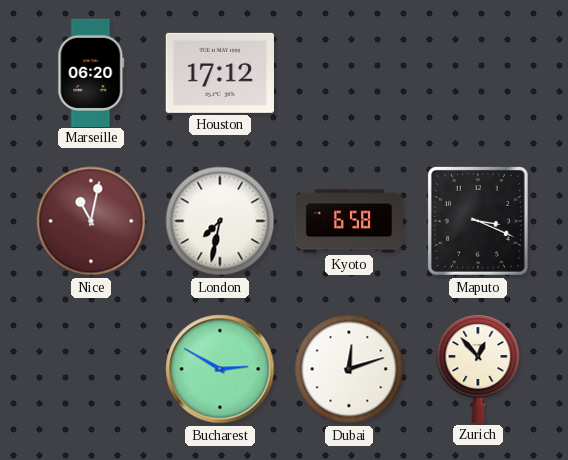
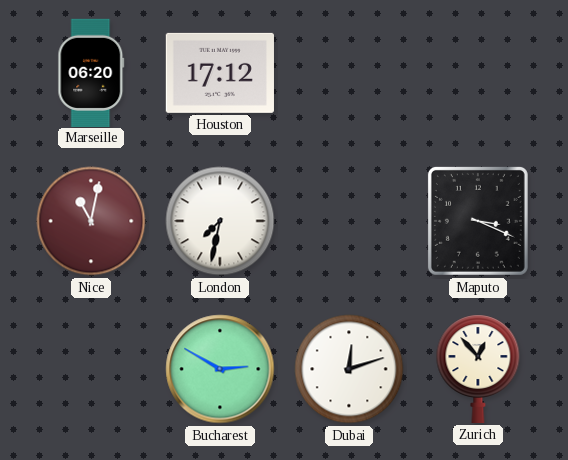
Kyoto: 6:58 -> none (348, 221)
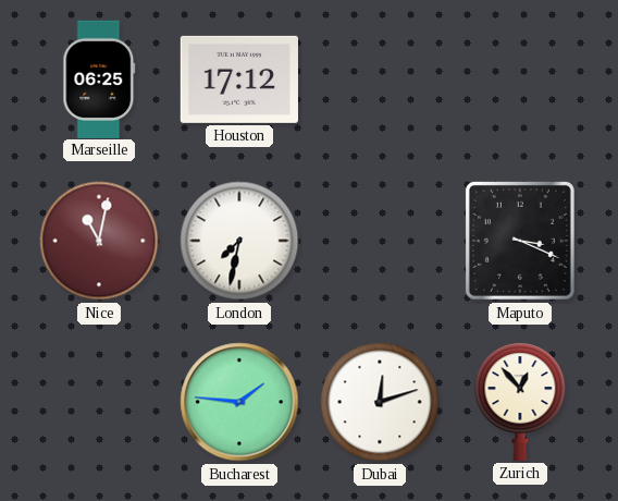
Marseille: 06:20 -> 06:25 (99, 78)
Bucharest: 2:50 -> 1:46 (239, 402)
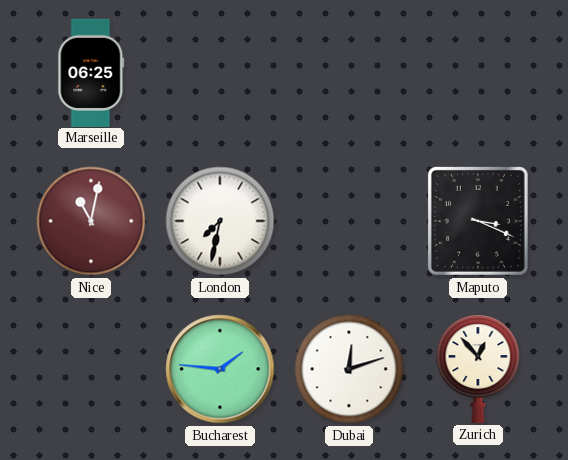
Houston: 17:12 -> none (239, 80)
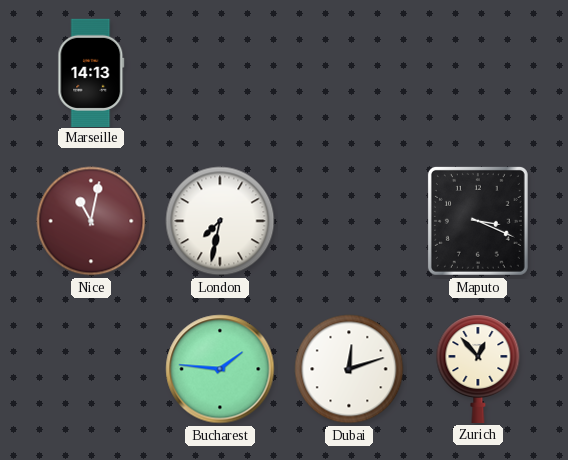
Marseille: 06:25 -> 14:13 (91, 72)
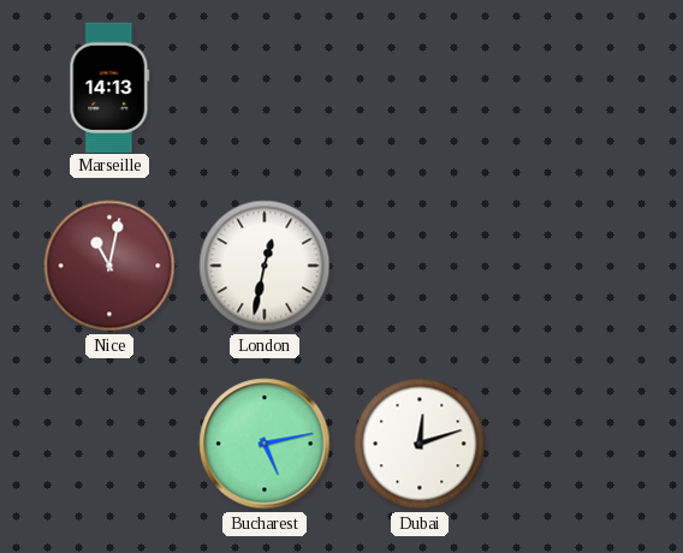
London: 7:32 -> 12:32 (265, 266)
Maputo: 3:19 -> none (478, 221)
Bucharest: 1:46 -> 5:13 (265, 444)
Zurich: 12:53 -> none (478, 369)
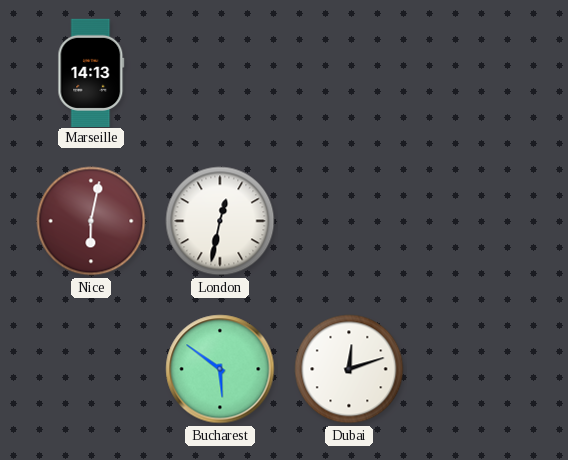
Nice: 11:02 -> 6:02 (91, 221)
Bucharest: 5:13 -> 5:51 (220, 369)
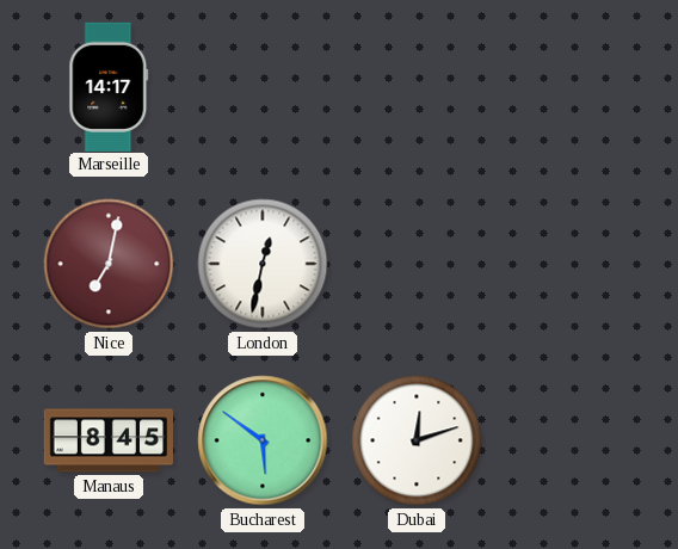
Marseille: 14:13 -> 14:17 (109, 86)
Nice: 6:02 -> 7:02 (109, 264)
Manaus: none -> 8:45 (107, 440)
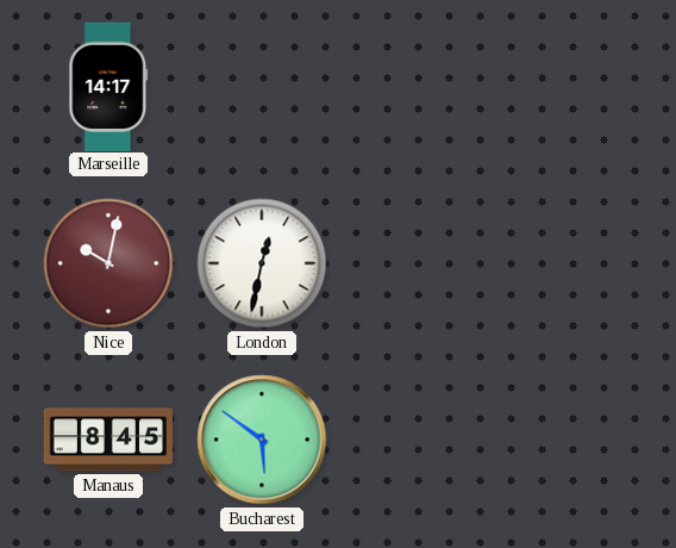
Nice: 7:02 -> 10:02 (108, 263)
Dubai: 12:12 -> none (417, 440)
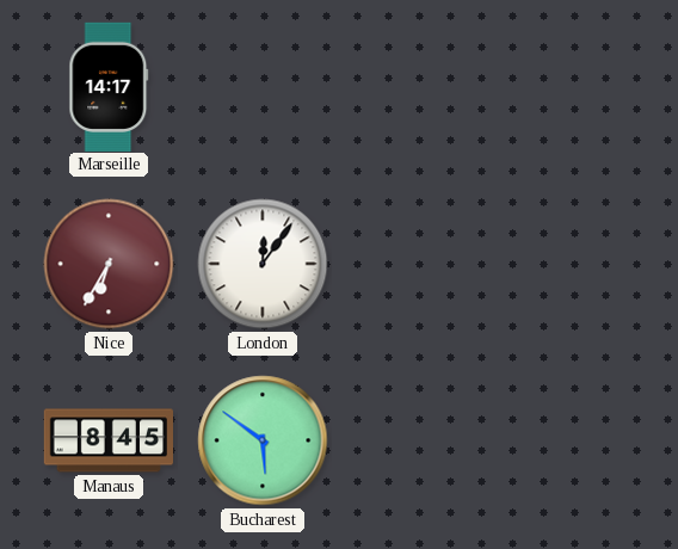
Nice: 10:02 -> 6:35 (109, 264)
London: 12:32 -> 12:06 (263, 264)
